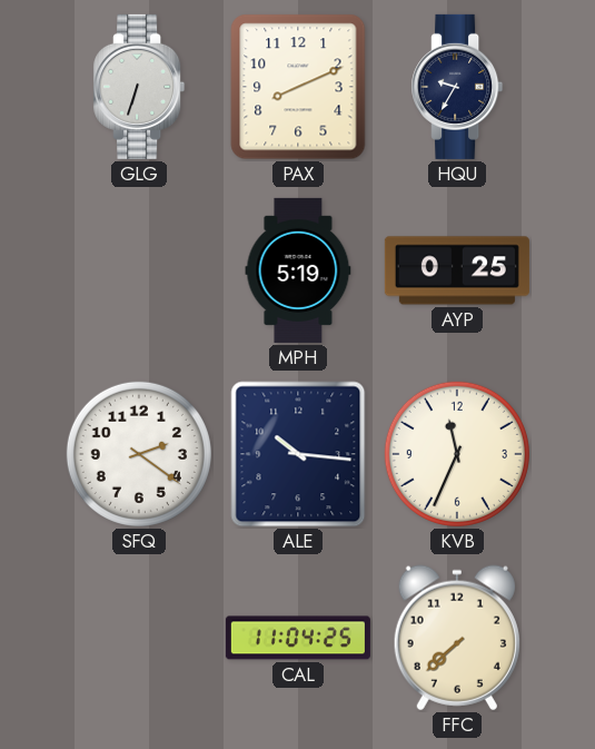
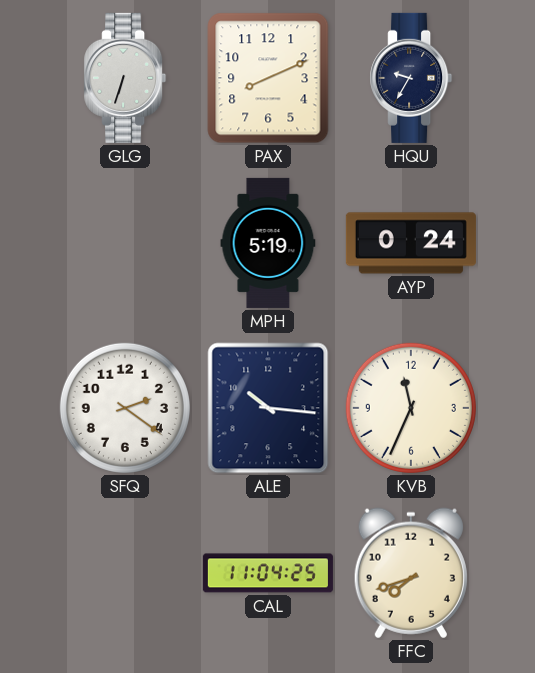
AYP: 0:25 -> 0:24 (411, 243)
FFC: 7:38 -> 7:42 (411, 573)
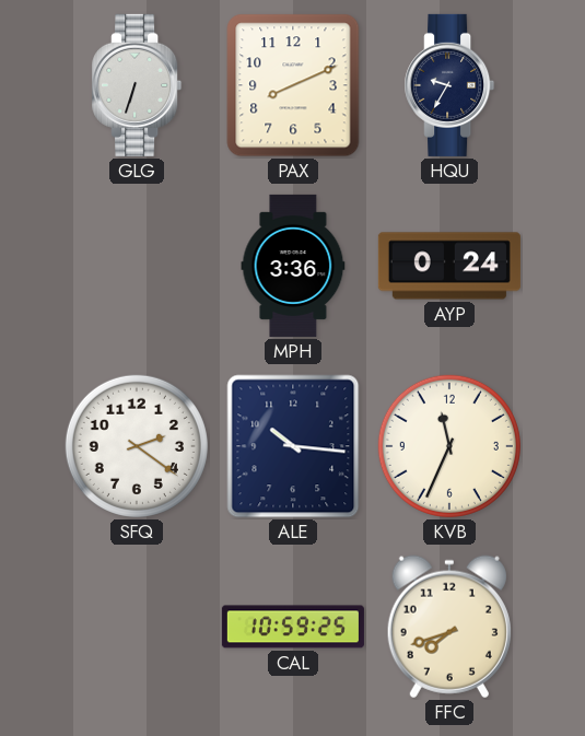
MPH: 5:19 -> 3:36 (293, 266)
CAL: 11:04 -> 10:59 (293, 627)
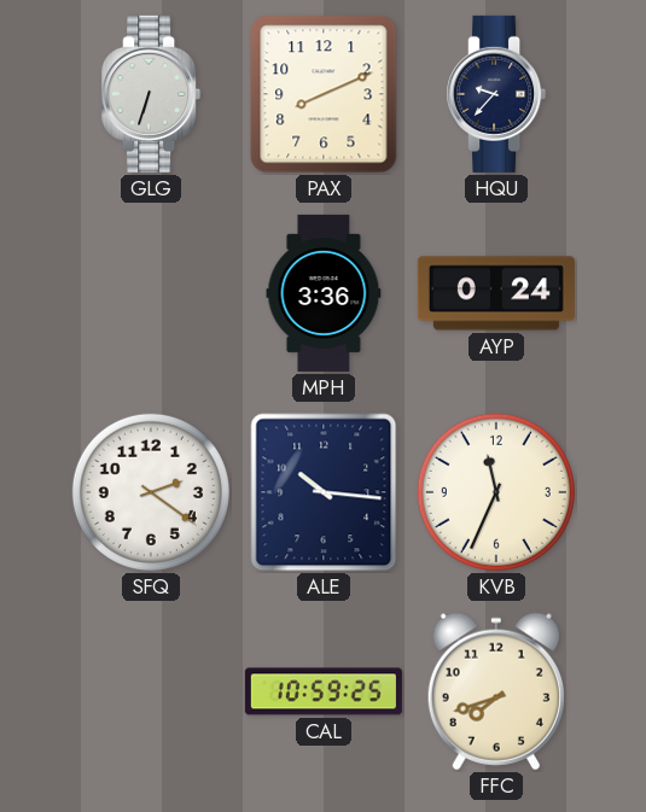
HQU: 9:35 -> 9:37 (496, 94)
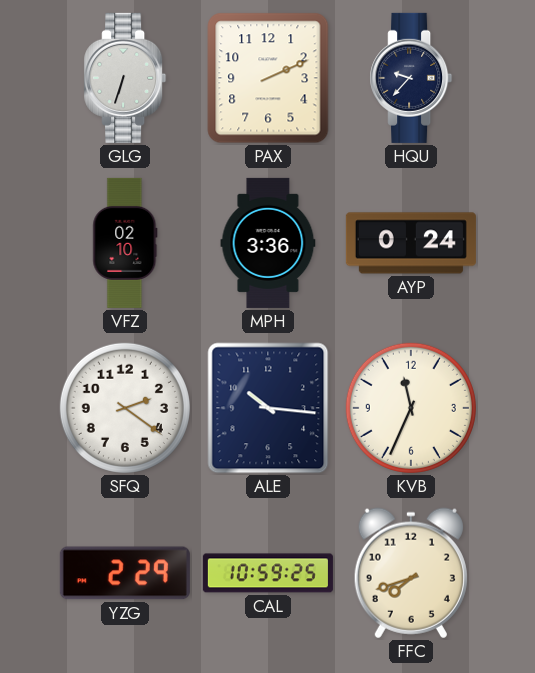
PAX: 8:11 -> 2:11 (268, 78)
VFZ: none -> 02:10 (125, 243)
YZG: none -> 2:29 (125, 573)
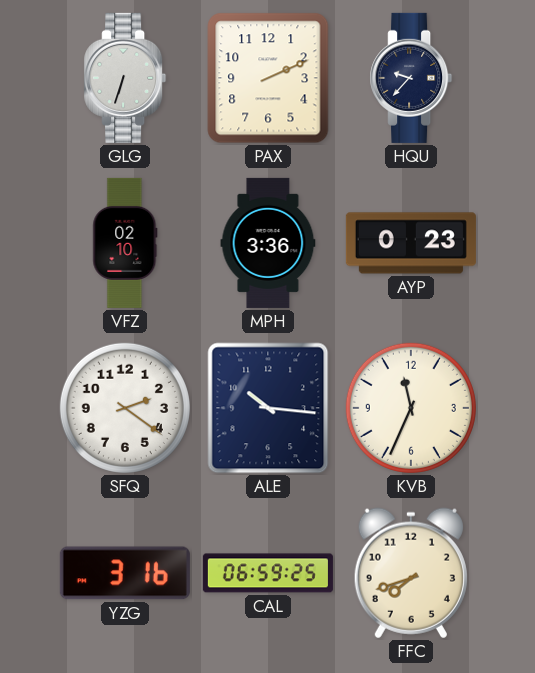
AYP: 0:24 -> 0:23 (411, 243)
YZG: 2:29 -> 3:16 (125, 573)
CAL: 10:59 -> 06:59 (268, 573)
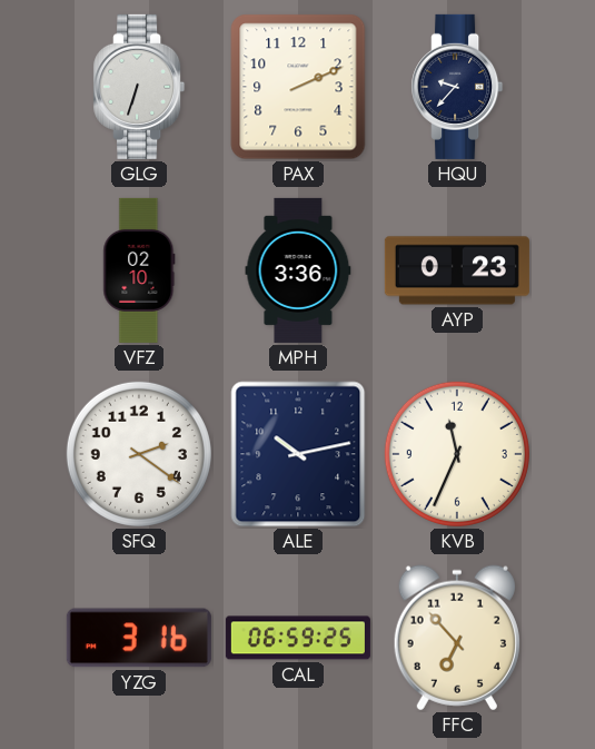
ALE: 10:16 -> 10:13 (298, 454)
FFC: 7:42 -> 6:53 (457, 638)
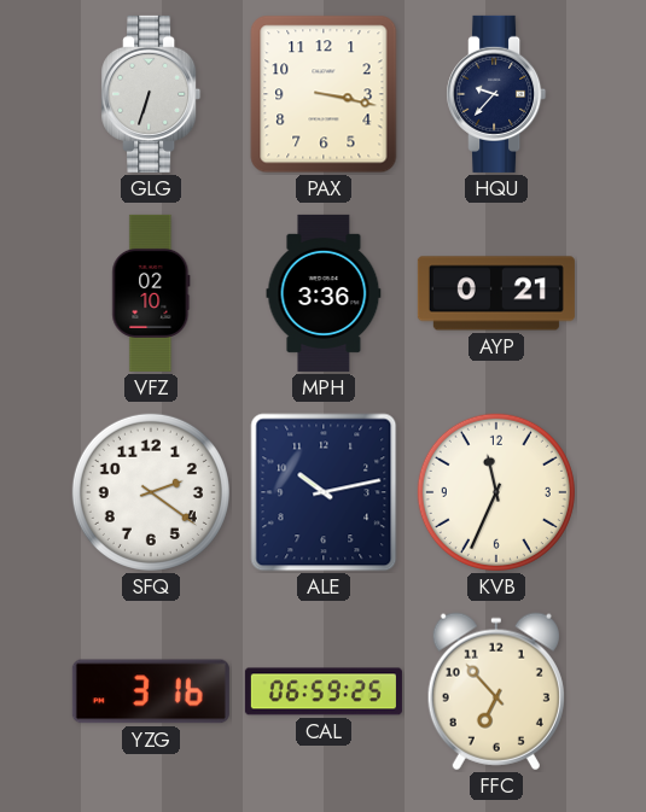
PAX: 2:11 -> 3:17 (324, 94)
AYP: 0:23 -> 0:21 (496, 293)
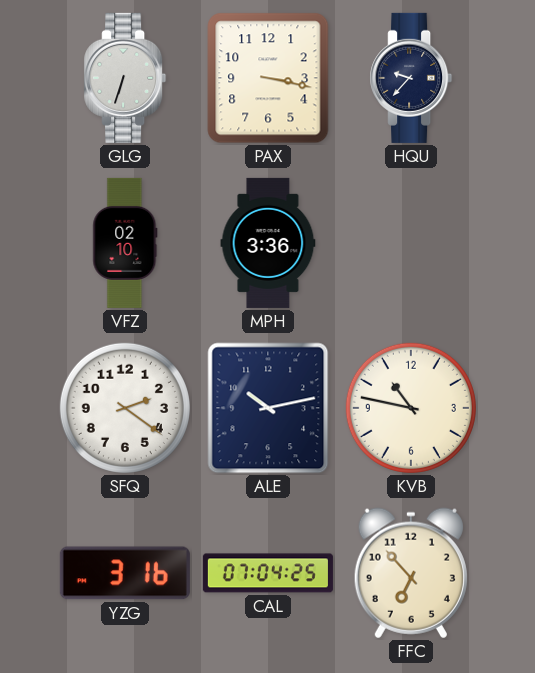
AYP: 0:21 -> none (496, 293)
KVB: 11:34 -> 10:47 (411, 408)
CAL: 06:59 -> 07:04 (268, 573)
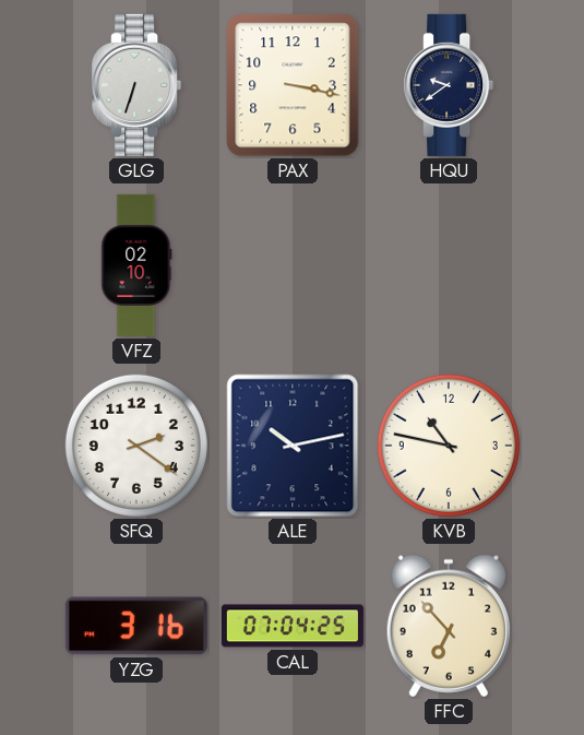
HQU: 9:37 -> 9:39 (449, 85)
MPH: 3:36 -> none (268, 243)
